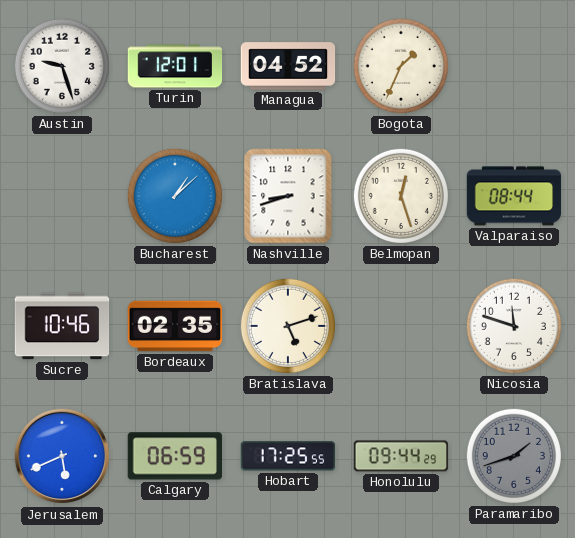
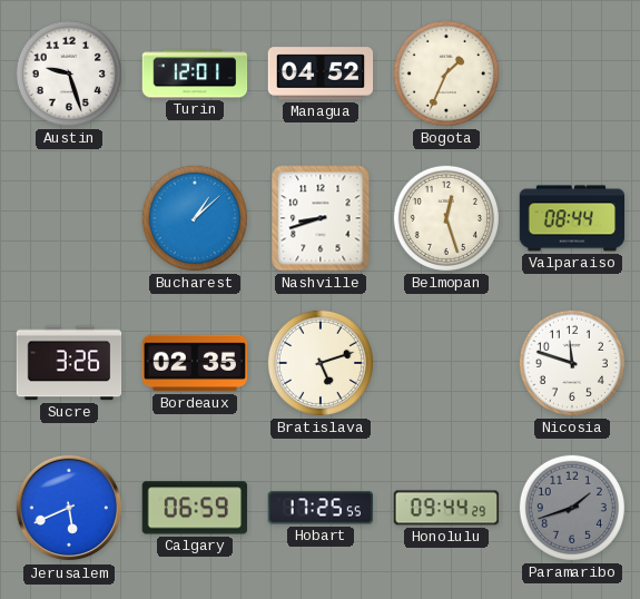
Sucre: 10:46 -> 3:26 (69, 363)
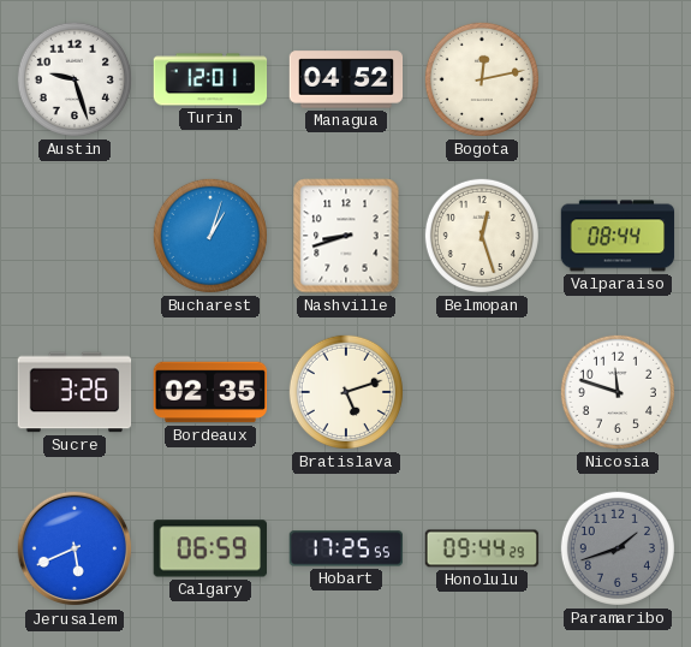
Bogota: 1:34 -> 12:13 (482, 79)
Bucharest: 1:08 -> 1:03 (210, 236)
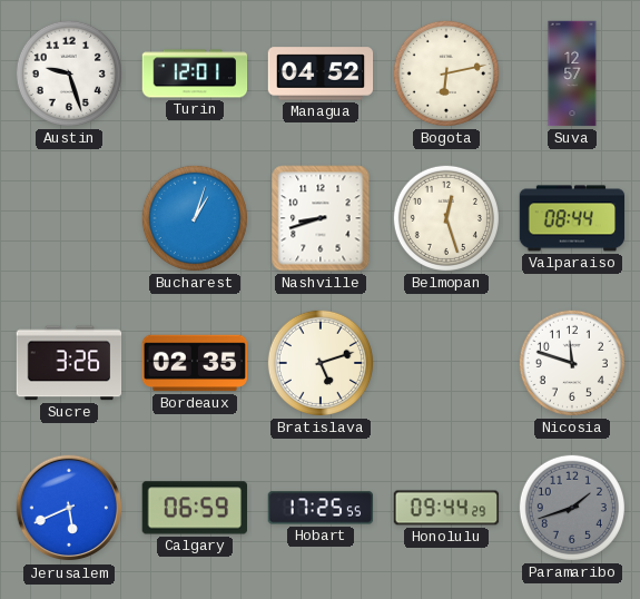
Bogota: 12:13 -> 6:13 (446, 73)
Suva: none -> 12:57 (572, 73)
